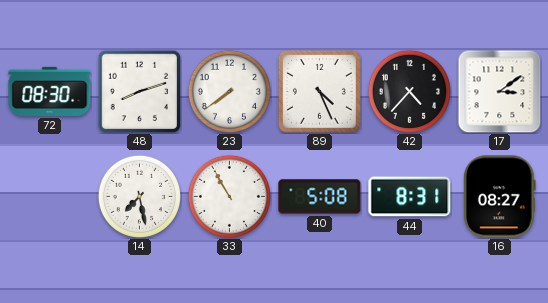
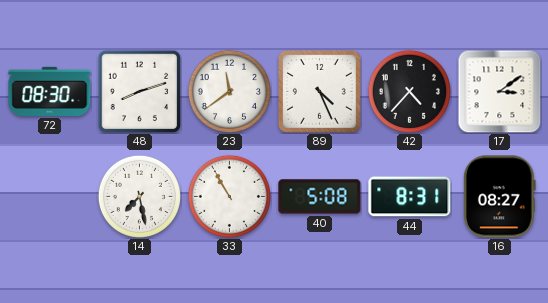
23: 7:39 -> 11:39 (229, 91)
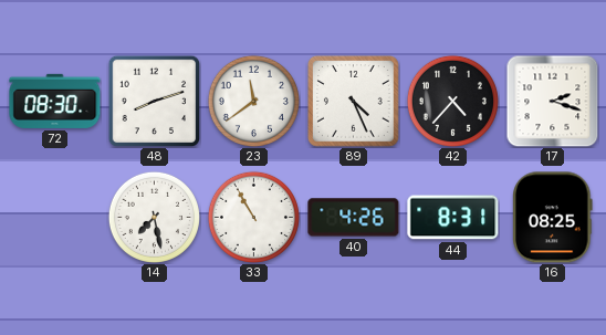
17: 3:09 -> 2:18 (552, 101)
40: 5:08 -> 4:26 (354, 218)
16: 08:27 -> 08:25 (553, 218)
